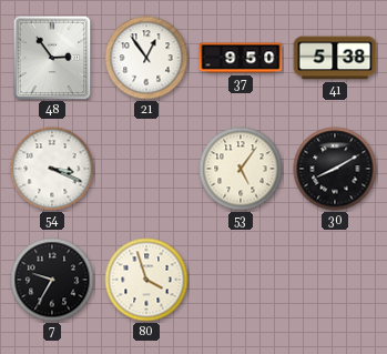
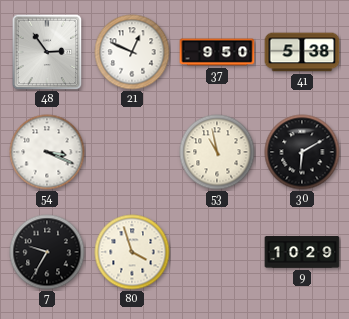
21: 12:54 -> 12:49 (132, 52)
53: 5:06 -> 10:58 (217, 152)
30: 8:10 -> 6:10 (302, 152)
9: none -> 10:29 (302, 252)
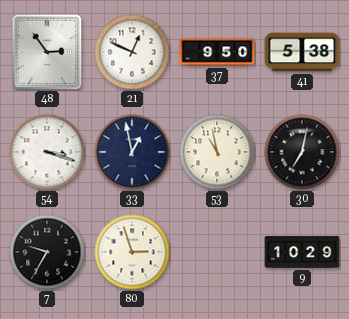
54: 3:19 -> 3:18 (47, 152)
33: none -> 12:58 (132, 152)
30: 6:10 -> 7:02 (302, 152)
80: 3:57 -> 2:57 (132, 252)
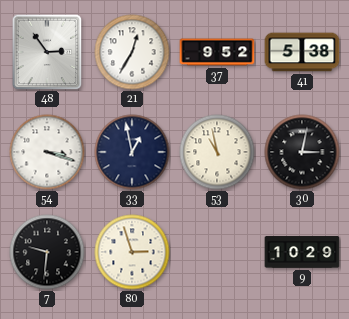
21: 12:49 -> 12:35 (132, 52)
37: 9:50 -> 9:52 (217, 52)
30: 7:02 -> 3:02 (302, 152)
7: 9:35 -> 9:31 (47, 252)
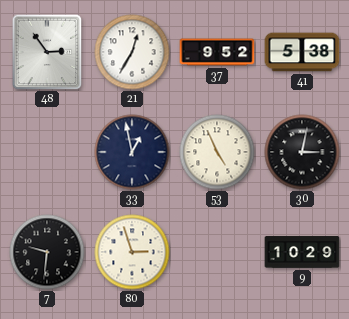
54: 3:18 -> none (47, 152)
53: 10:58 -> 4:56 (217, 152)
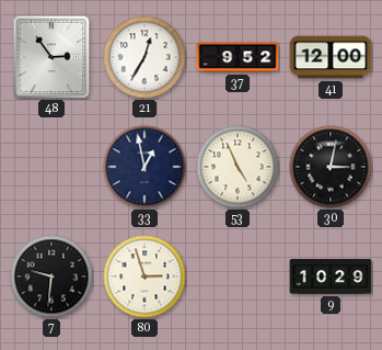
41: 5:38 -> 12:00 (331, 57)
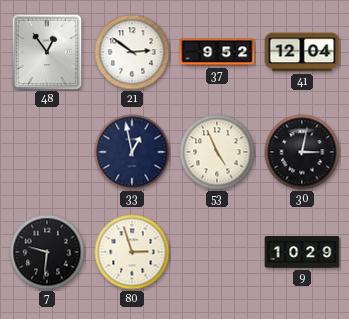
48: 2:54 -> 12:54 (47, 52)
21: 12:35 -> 2:51 (132, 52)
41: 12:00 -> 12:04 (302, 52)
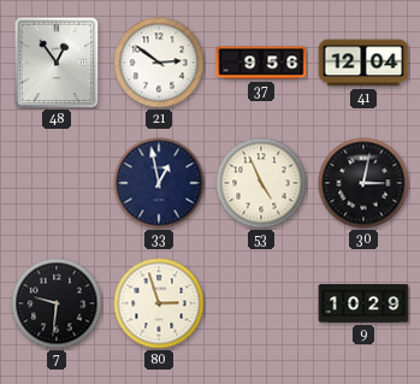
37: 9:52 -> 9:56 (261, 63)
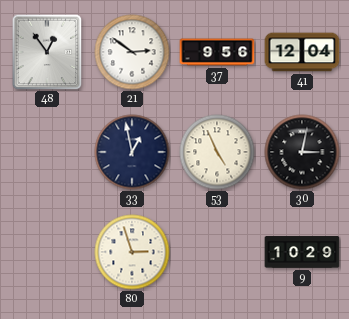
7: 9:31 -> none (57, 303)
